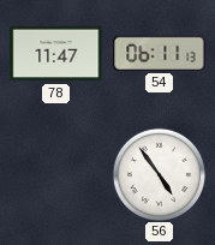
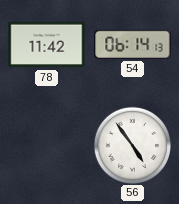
78: 11:47 -> 11:42 (47, 45)
54: 06:11 -> 06:14 (133, 44)
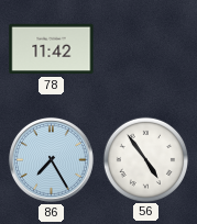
54: 06:14 -> none (133, 44)
86: none -> 7:25 (51, 159)
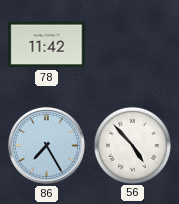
56: 4:54 -> 4:53 (132, 145)
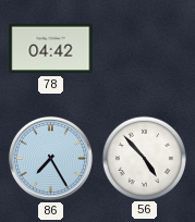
78: 11:42 -> 04:42 (51, 49)
